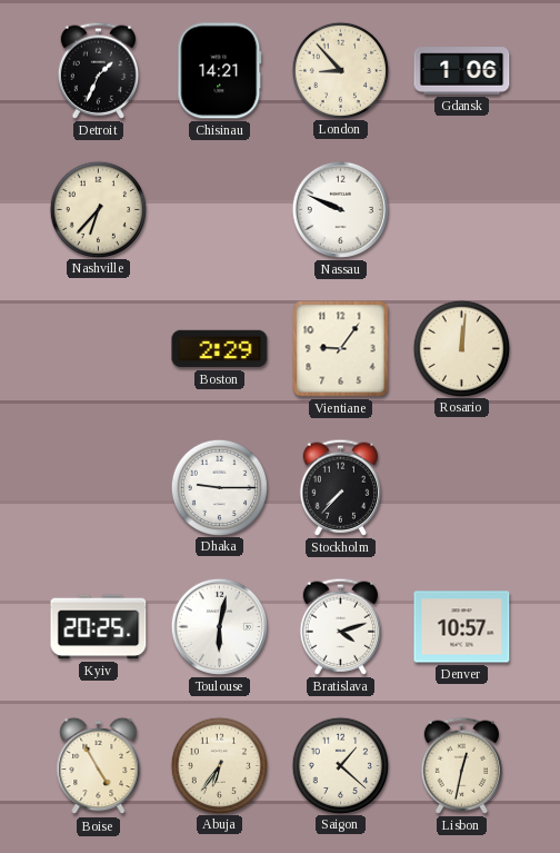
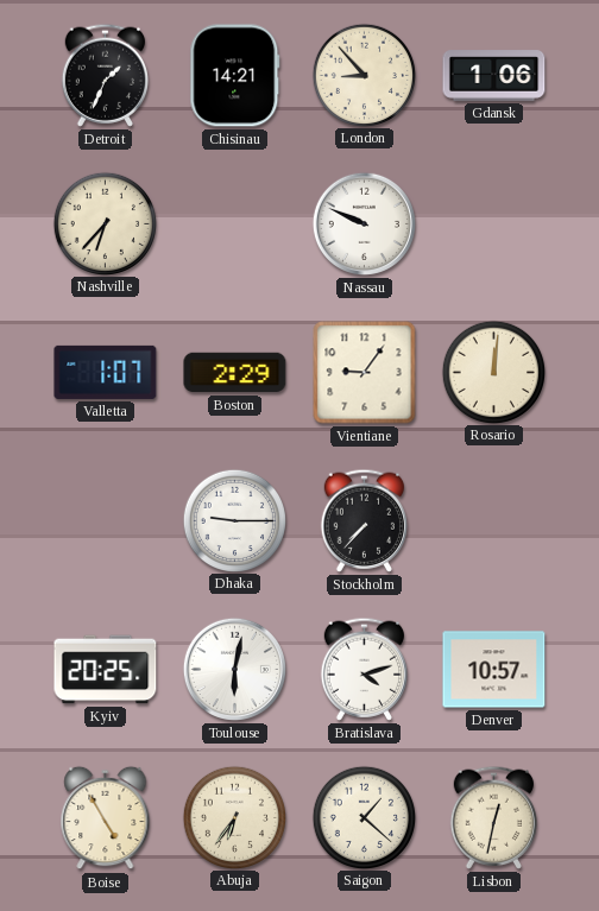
Valletta: none -> 1:07 (106, 372)
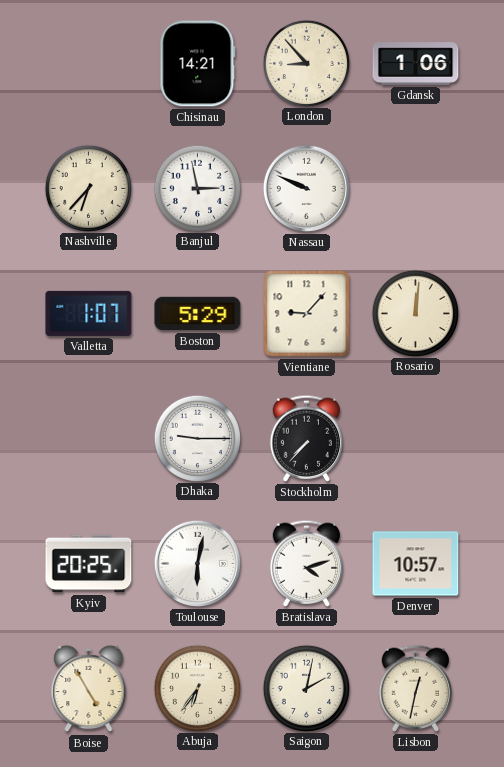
Detroit: 1:34 -> none (105, 75)
Banjul: none -> 2:58 (197, 188)
Boston: 2:29 -> 5:29 (198, 314)
Vientiane: 9:06 -> 9:07 (307, 314)
Saigon: 1:22 -> 2:02 (306, 688)
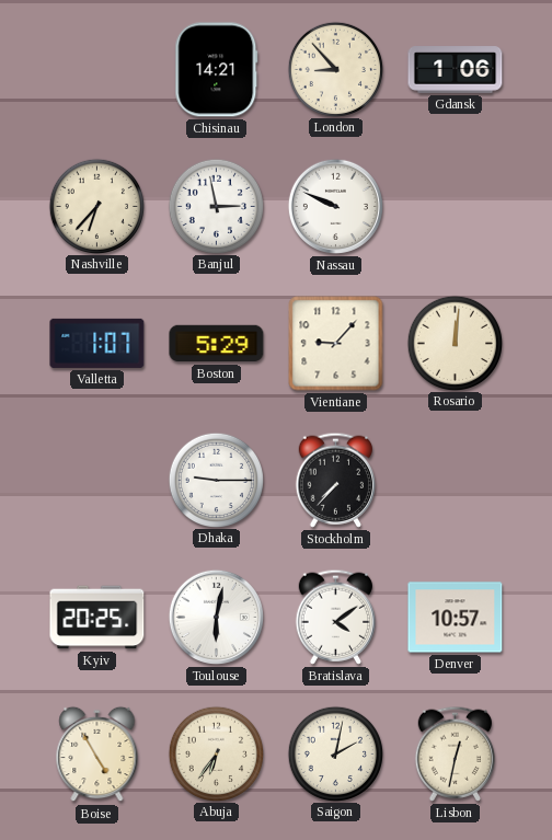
Bratislava: 4:12 -> 4:09 (335, 617)
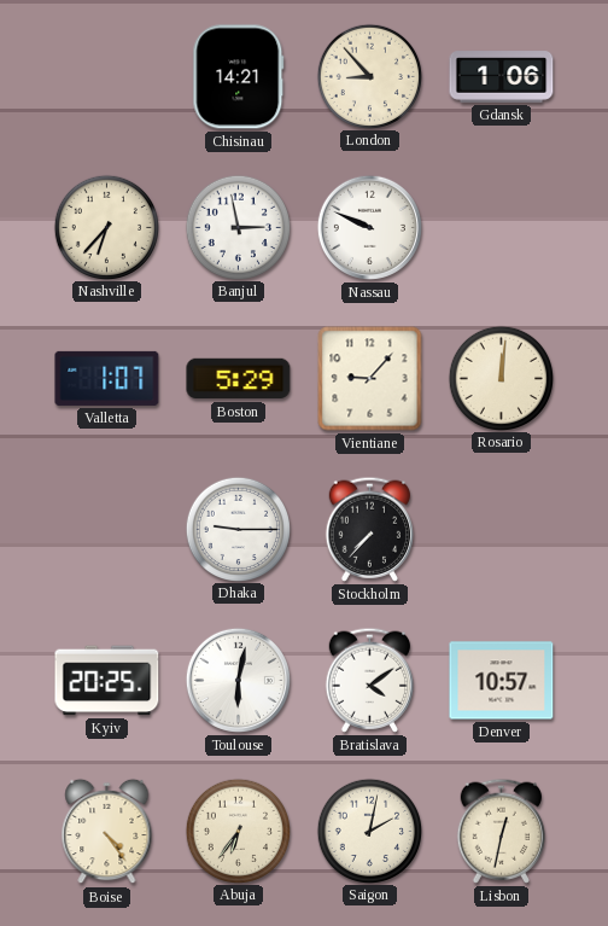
Boise: 4:55 -> 4:24 (107, 832)
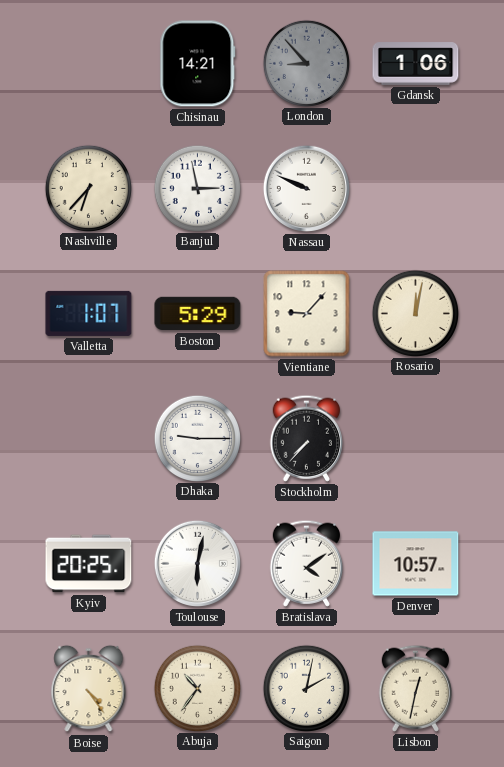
London dial: cream -> grey (306, 63)
Rosario: 12:01 -> 12:02 (415, 313)
Abuja: 6:36 -> 10:36 (197, 688)
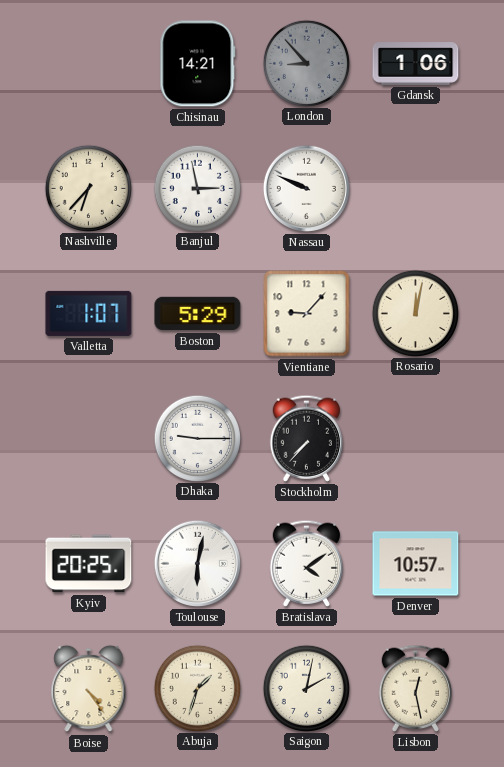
Abuja: 10:36 -> 1:33 (197, 688)
Lisbon: 12:32 -> 12:28 (415, 688)
